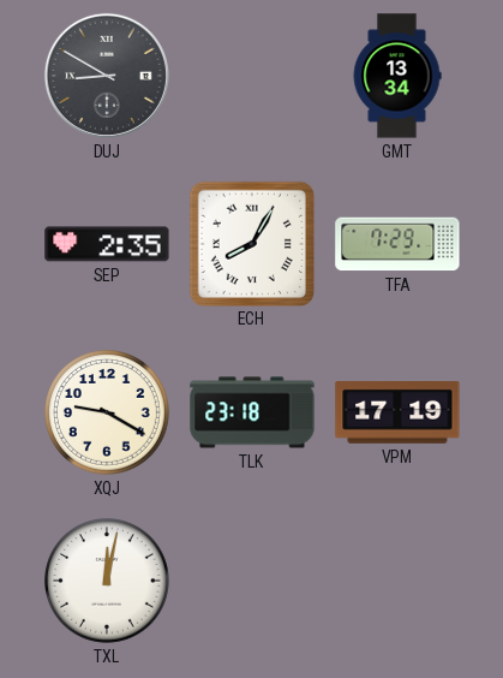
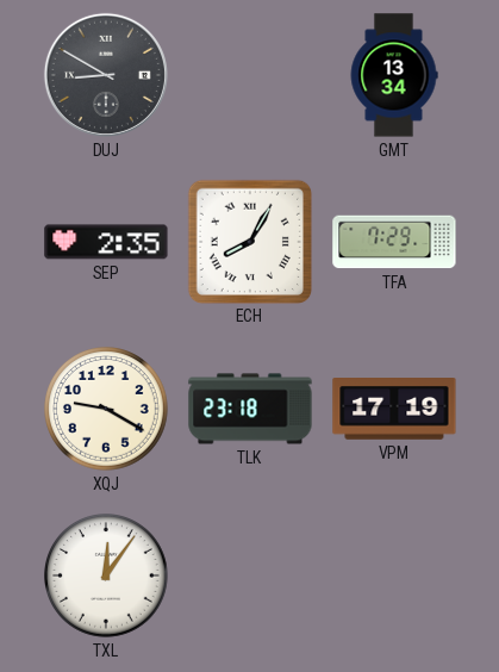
TXL: 12:02 -> 12:06 (107, 577)
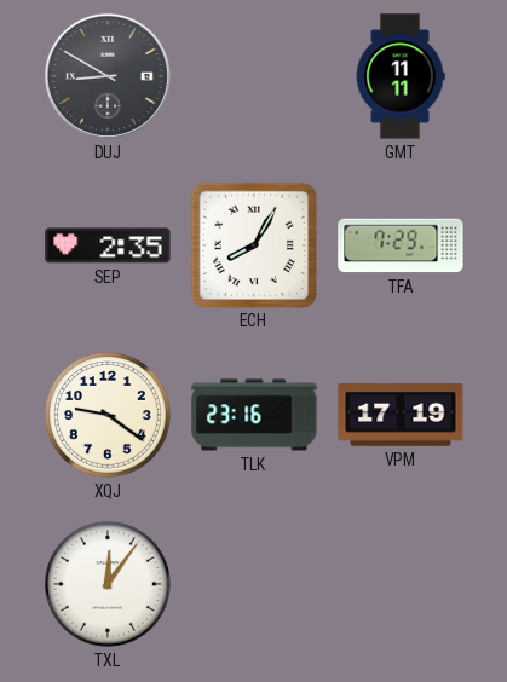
GMT: 13:34 -> 11:11 (401, 76)
XQJ: 9:20 -> 9:21 (109, 416)
TLK: 23:18 -> 23:16 (254, 415)
